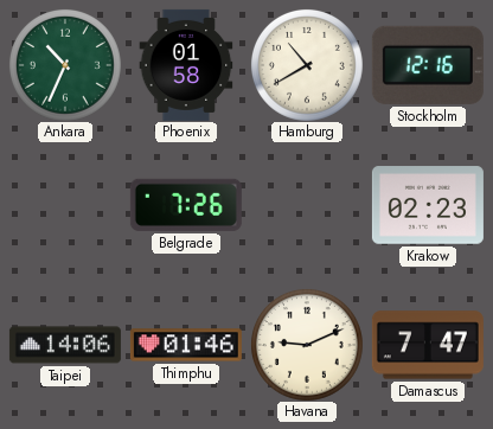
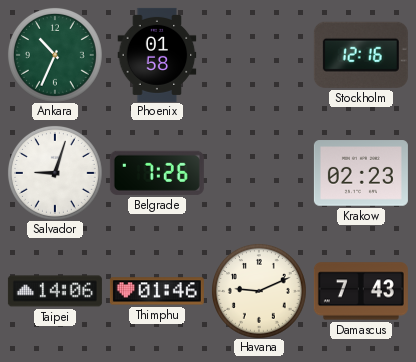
Hamburg: 10:40 -> none (307, 65)
Salvador: none -> 9:03 (55, 173)
Damascus: 7:47 -> 7:43 (361, 291)
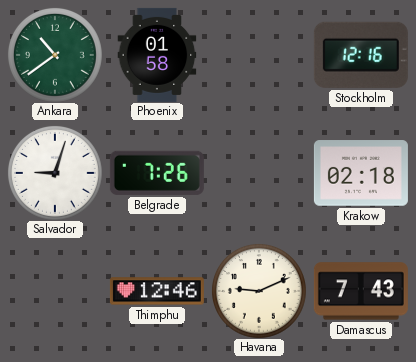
Ankara: 10:34 -> 10:39 (55, 55)
Krakow: 02:23 -> 02:18 (361, 173)
Taipei: 14:06 -> none (55, 291)
Thimphu: 01:46 -> 12:46 (157, 291)
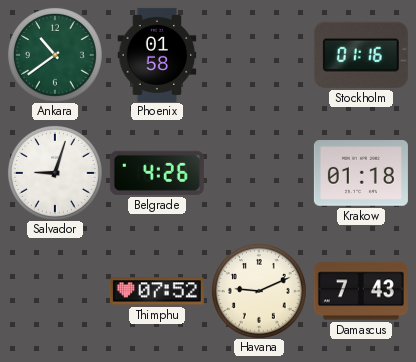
Stockholm: 12:16 -> 01:16 (361, 55)
Belgrade: 7:26 -> 4:26 (157, 173)
Krakow: 02:18 -> 01:18 (361, 173)
Thimphu: 12:46 -> 07:52 (157, 291)
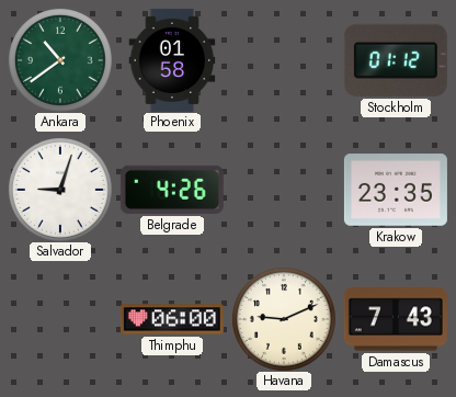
Stockholm: 01:16 -> 01:12 (396, 60)
Krakow: 01:18 -> 23:35 (396, 190)
Thimphu: 07:52 -> 06:00 (172, 319)
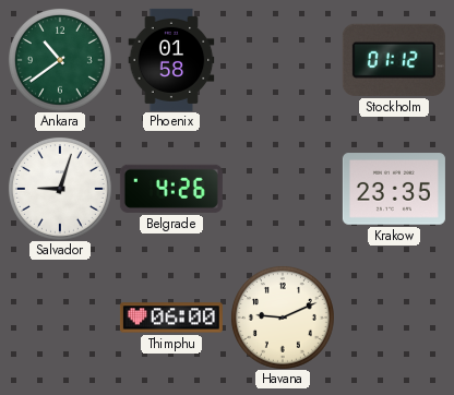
Damascus: 7:43 -> none (396, 319)
